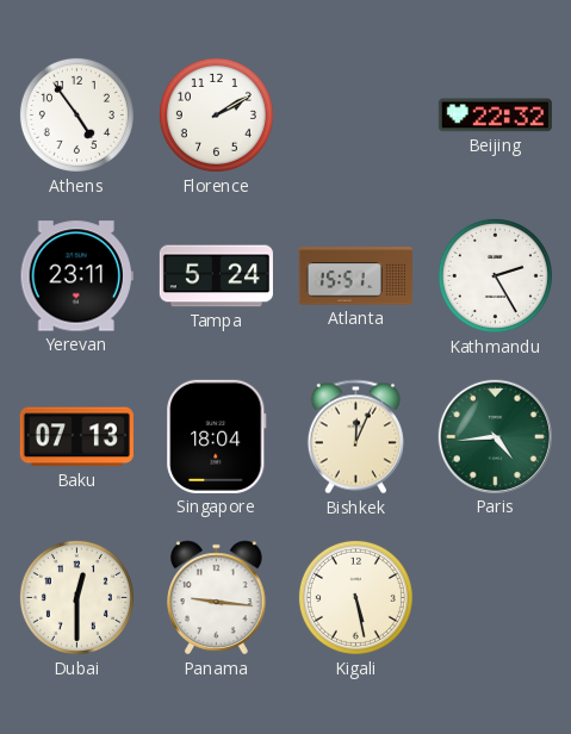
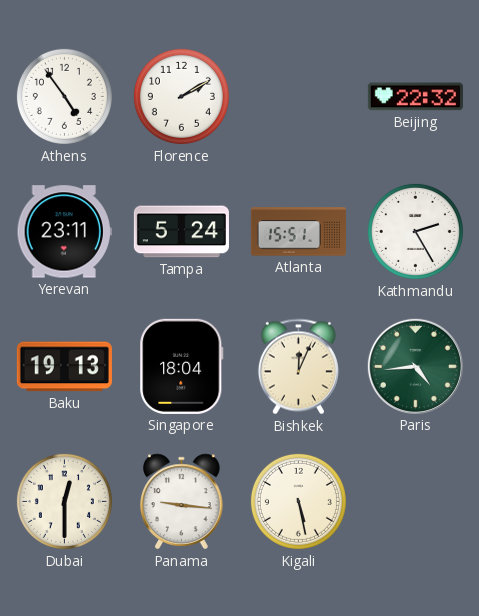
Baku: 07:13 -> 19:13 (64, 367)
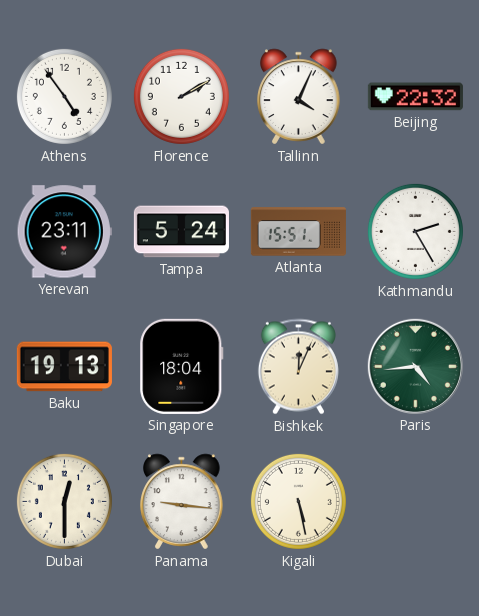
Tallinn: none -> 4:04 (299, 97)
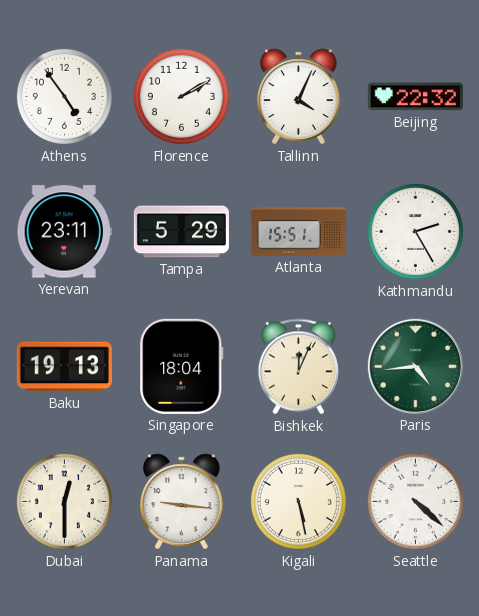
Tampa: 5:24 -> 5:29 (181, 232)
Seattle: none -> 4:22 (415, 501)
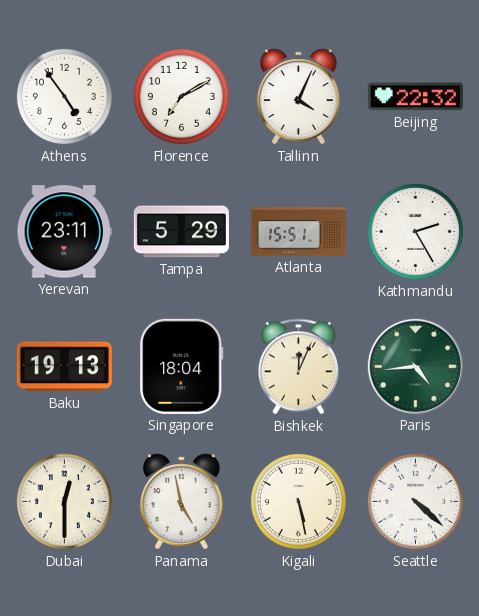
Florence: 2:10 -> 7:10 (181, 96)
Panama: 9:16 -> 4:58 (182, 502)
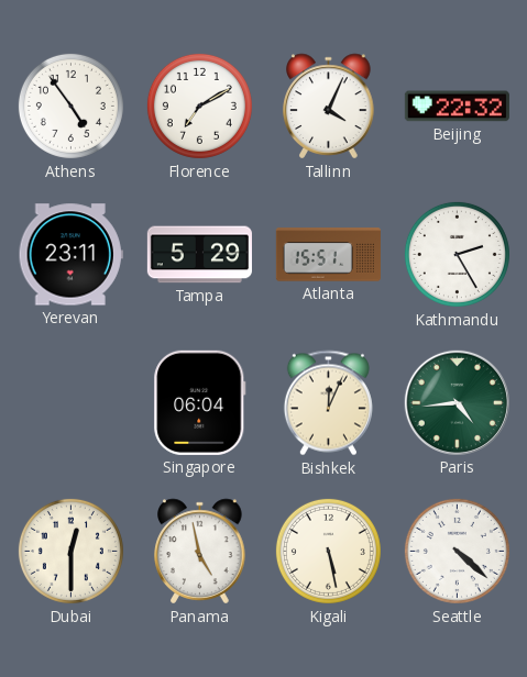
Baku: 19:13 -> none (64, 367)
Singapore: 18:04 -> 06:04 (200, 402)
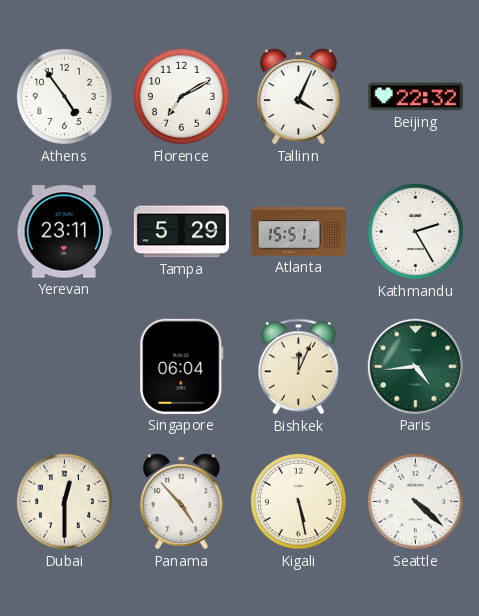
Panama: 4:58 -> 4:53 (182, 502)
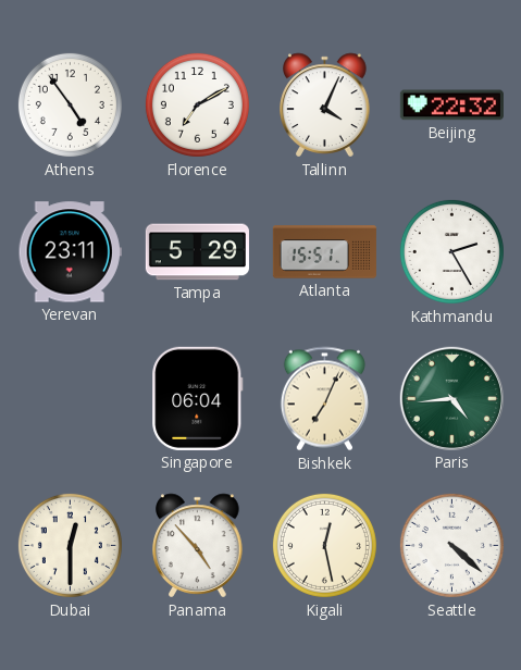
Bishkek: 12:04 -> 7:04 (324, 399)
Kigali: 5:28 -> 12:28 (324, 545)
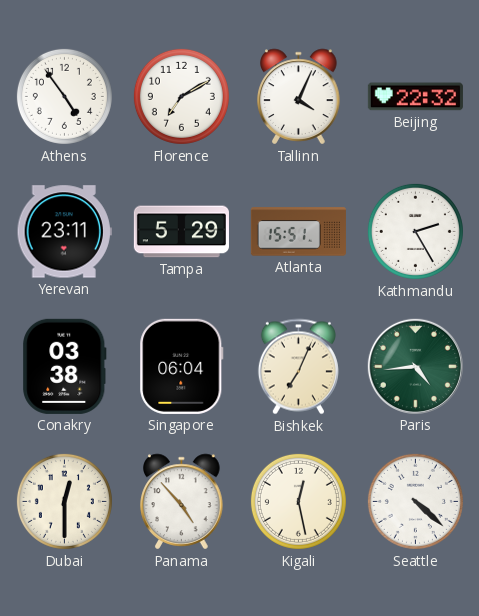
Conakry: none -> 03:38 (65, 366)
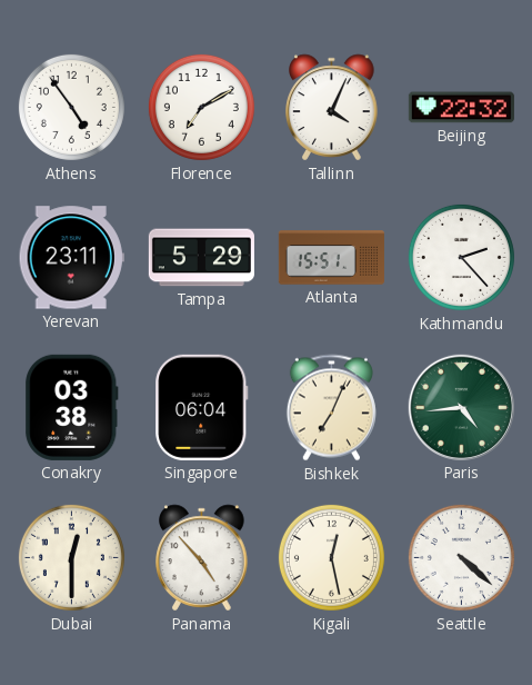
Kathmandu: 2:25 -> 2:23 (461, 257)
